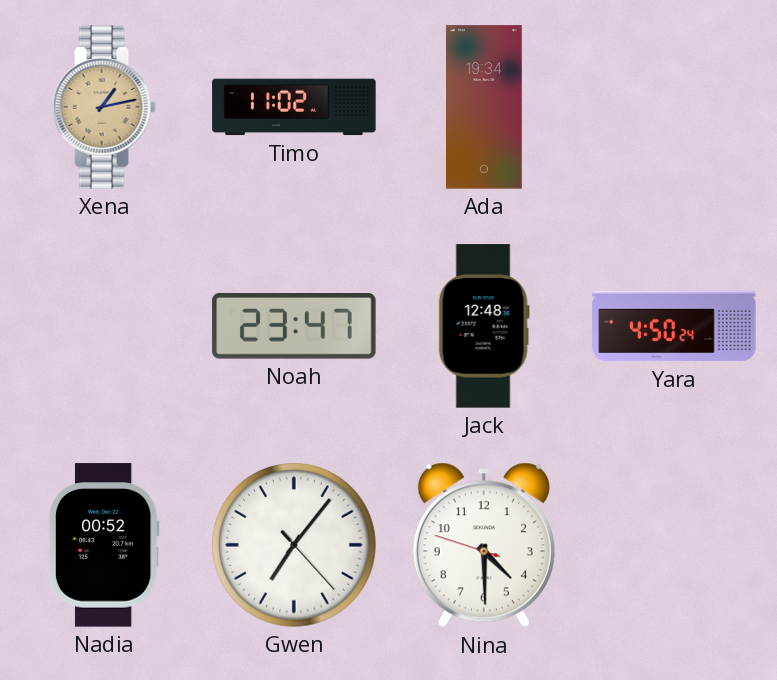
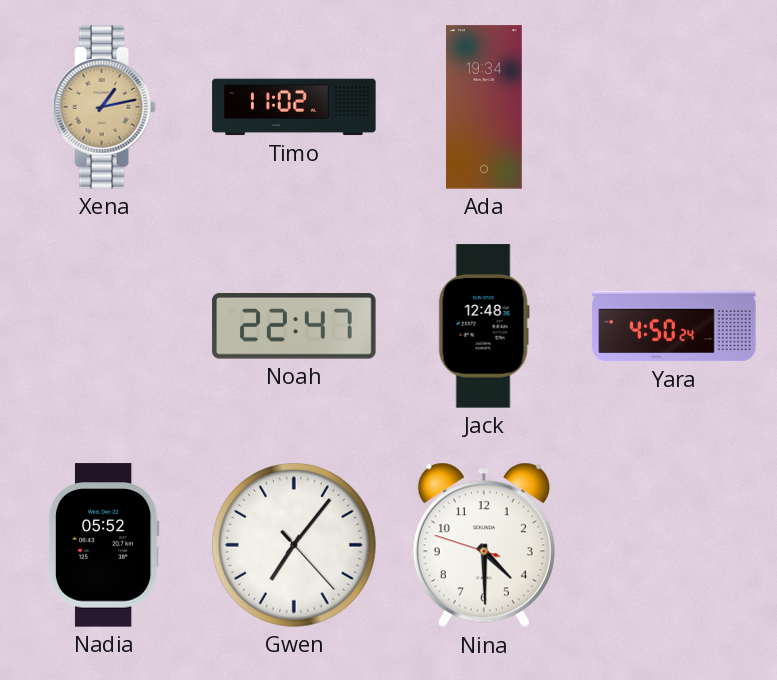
Noah: 23:47 -> 22:47 (294, 326)
Nadia: 00:52 -> 05:52 (104, 545)
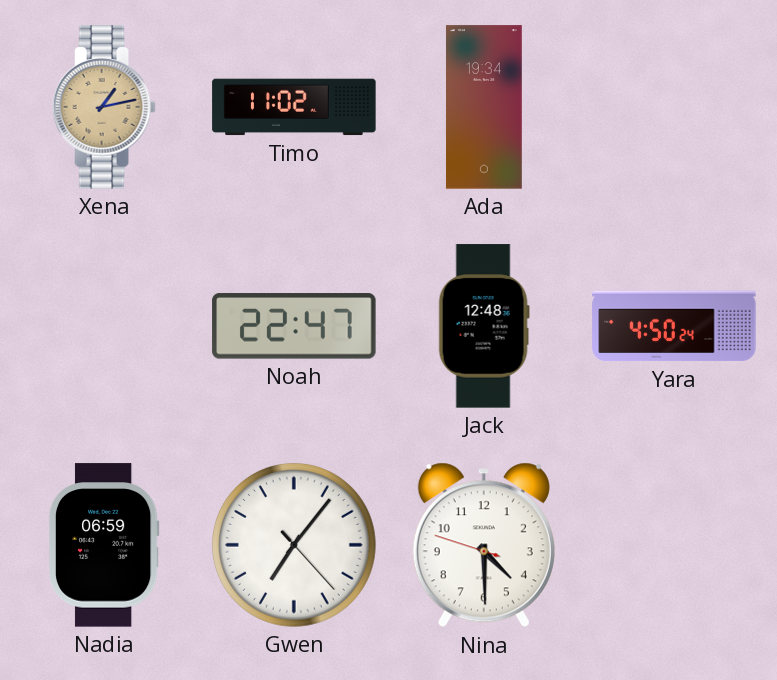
Nadia: 05:52 -> 06:59 (104, 545)
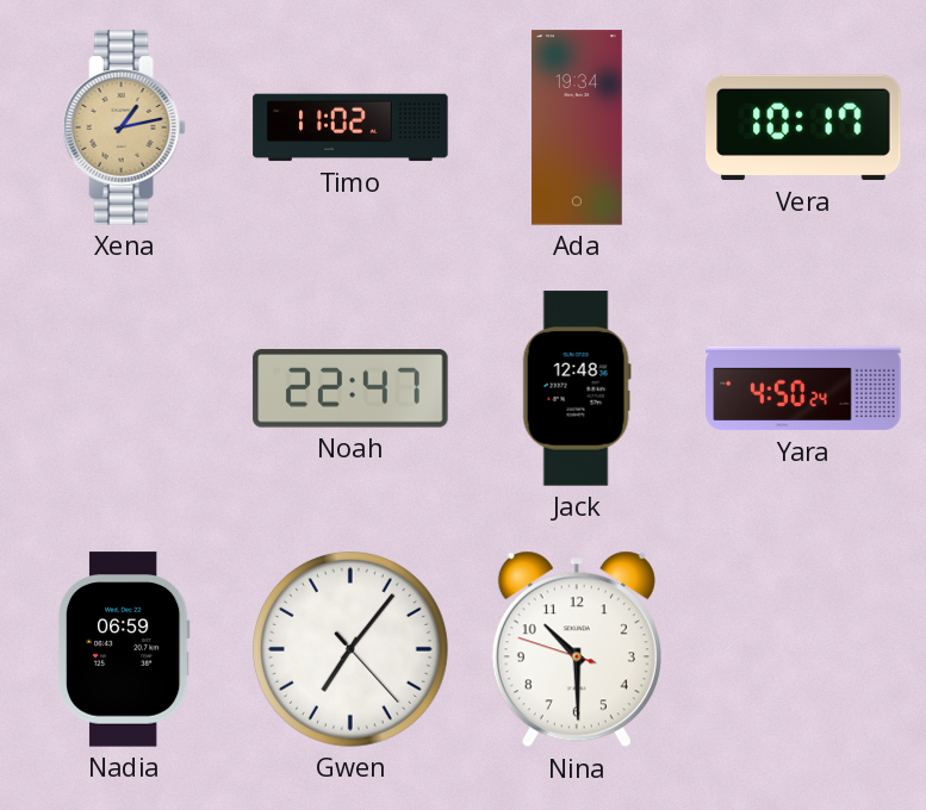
Vera: none -> 10:17 (803, 127)
Nina: 4:29 -> 10:29 (577, 649)
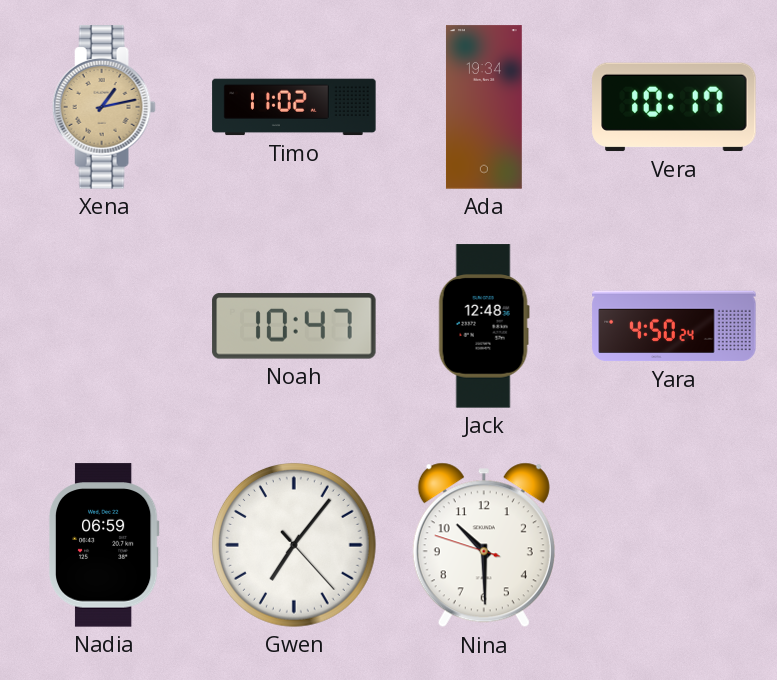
Noah: 22:47 -> 10:47 (294, 326)
